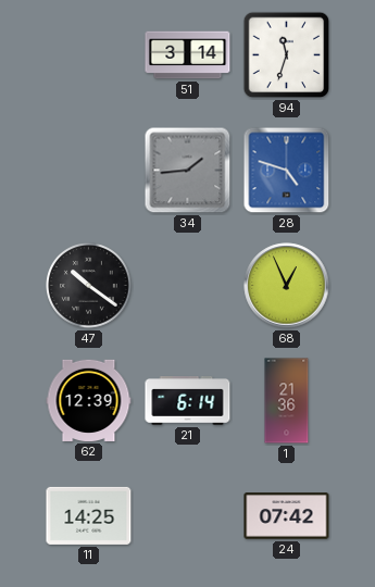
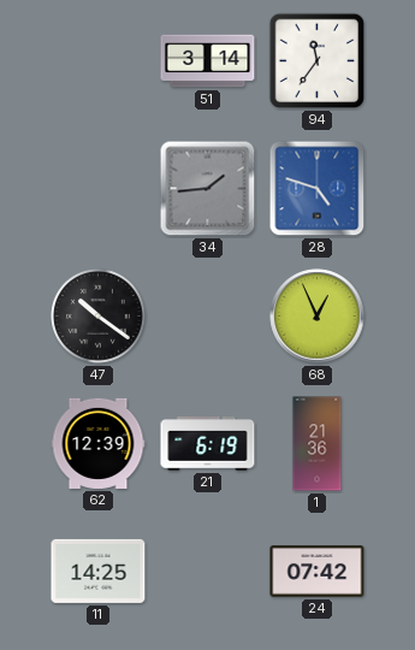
94: 11:33 -> 11:36 (318, 61)
21: 6:14 -> 6:19 (208, 444)
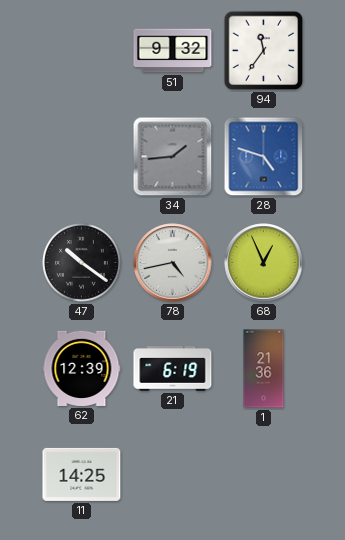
51: 3:14 -> 9:32 (173, 51)
78: none -> 4:43 (173, 263)
24: 07:42 -> none (318, 572)
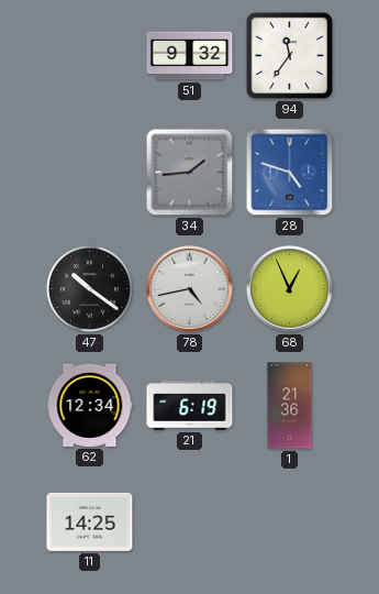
62: 12:39 -> 12:34 (90, 405)
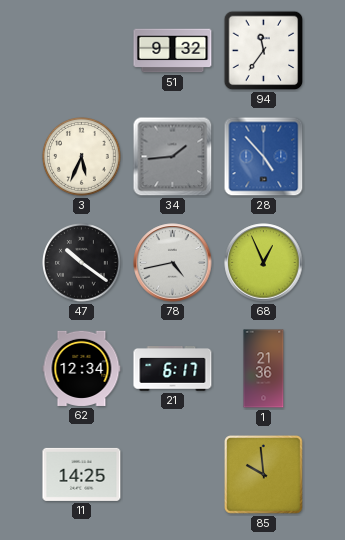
3: none -> 5:34 (82, 157)
28: 4:48 -> 4:53 (264, 157)
21: 6:19 -> 6:17 (173, 369)
85: none -> 9:59 (264, 475)
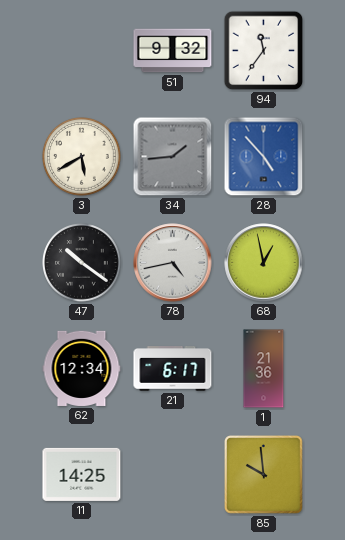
3: 5:34 -> 5:40 (82, 157)
68: 12:56 -> 12:58 (264, 263)
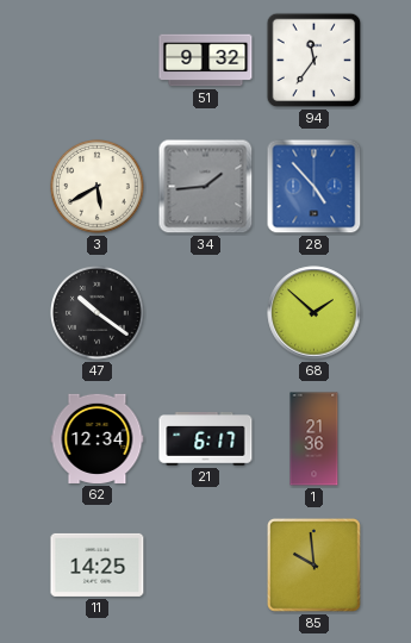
78: 4:43 -> none (173, 263)
68: 12:58 -> 1:52 (315, 313)
